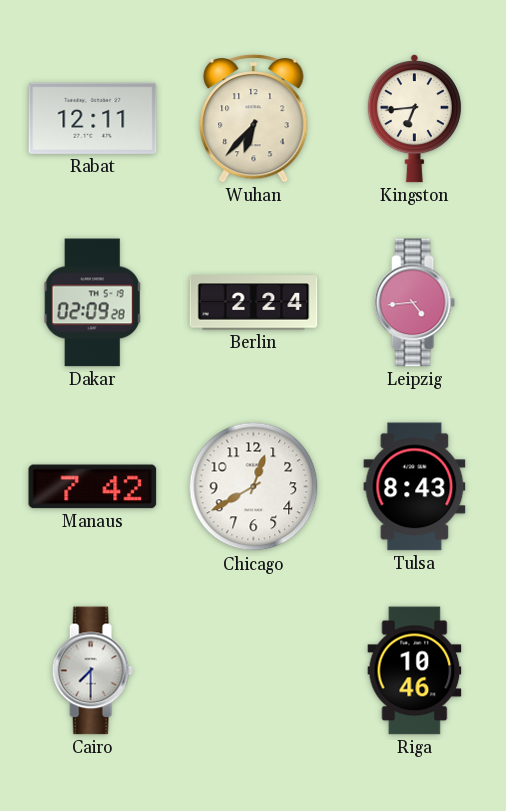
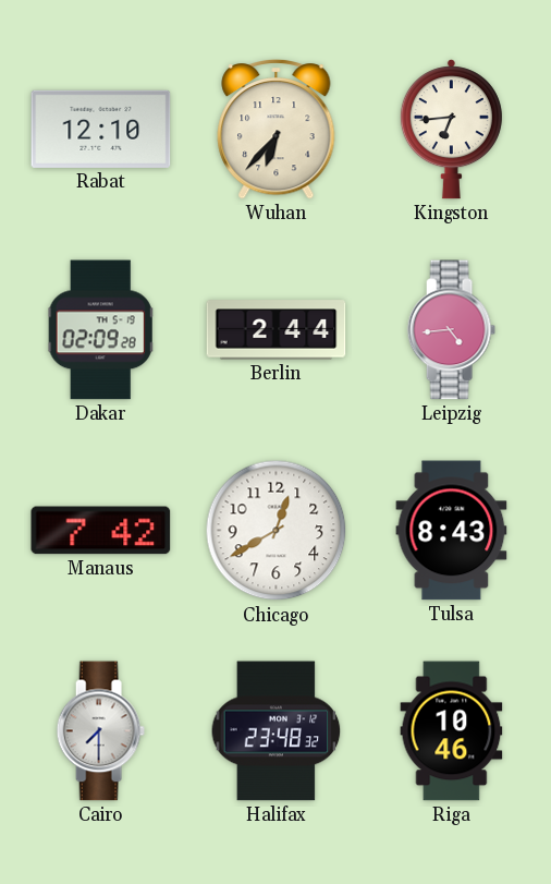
Rabat: 12:11 -> 12:10 (101, 129)
Berlin: 2:24 -> 2:44 (277, 330)
Halifax: none -> 23:48 (277, 731)
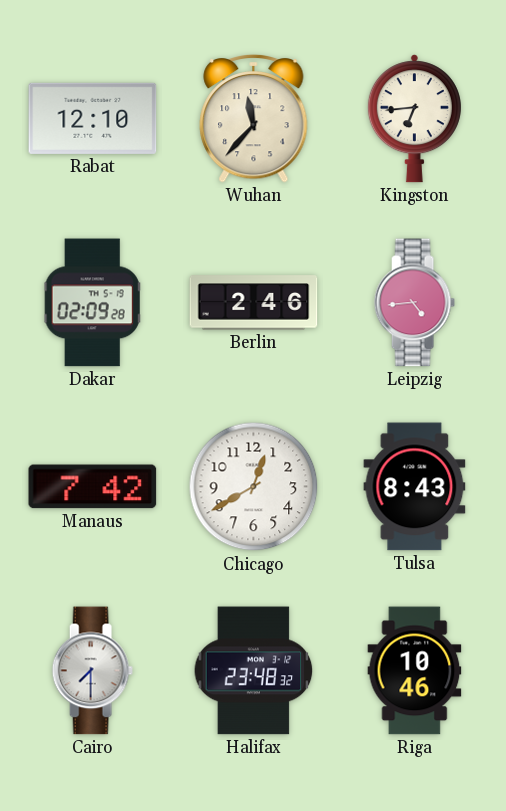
Wuhan: 6:37 -> 11:37 (254, 118)
Berlin: 2:44 -> 2:46 (254, 303)
